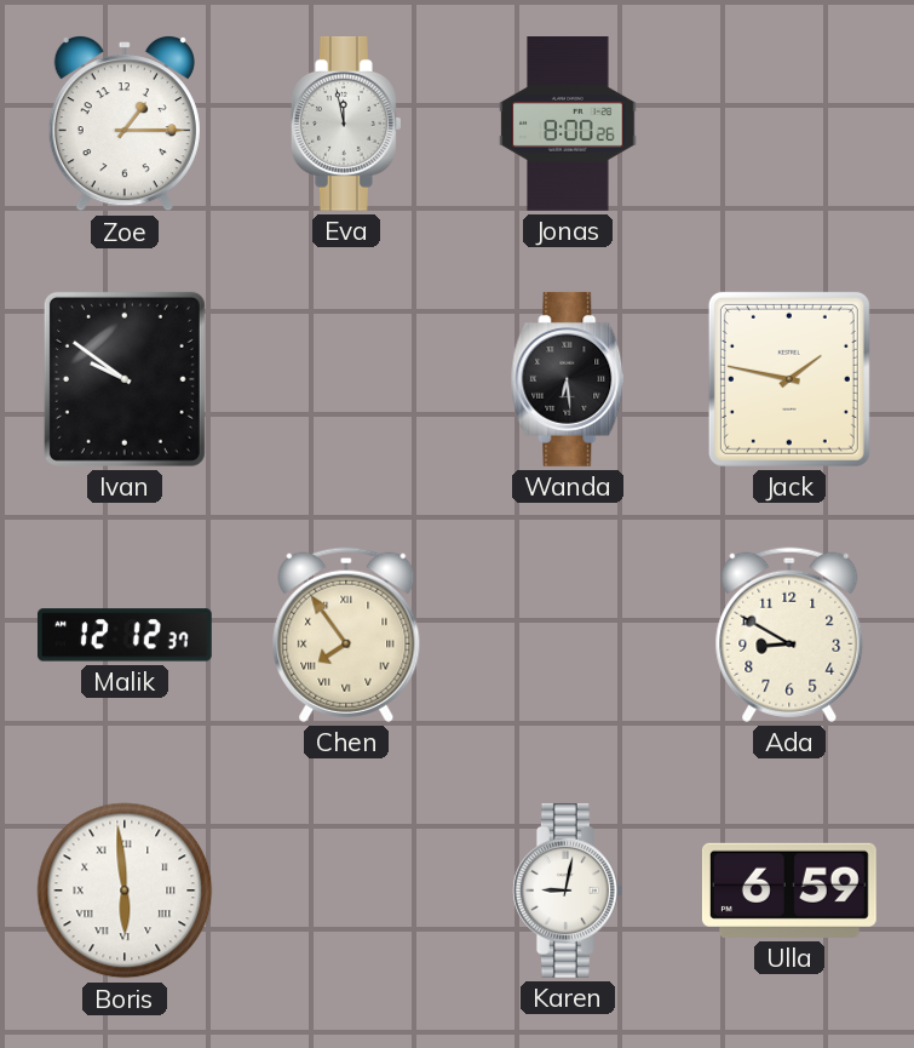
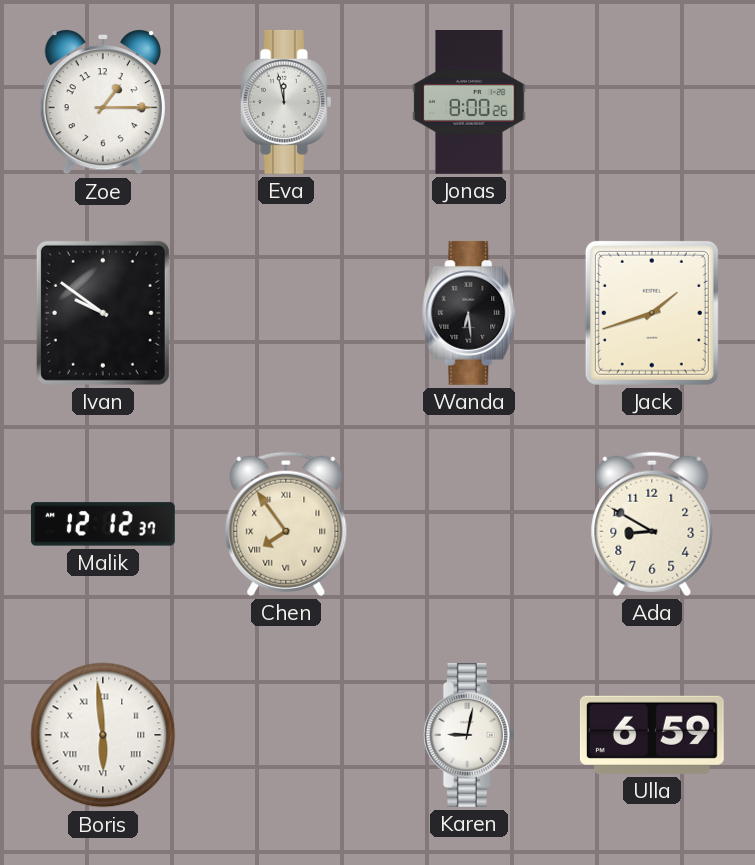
Jack: 1:47 -> 1:42 (652, 313)
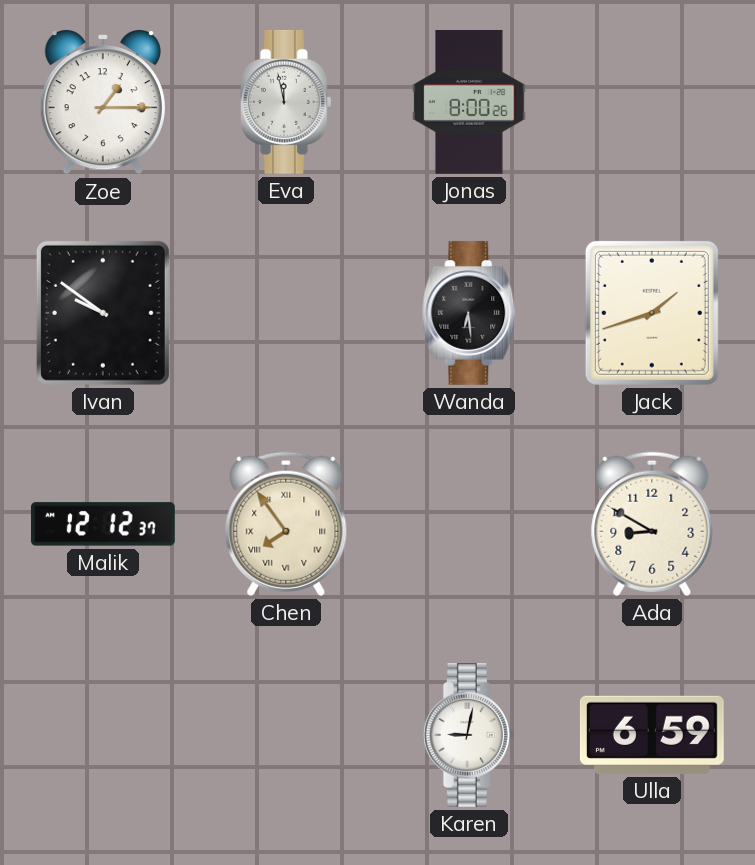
Boris: 5:59 -> none (103, 735)
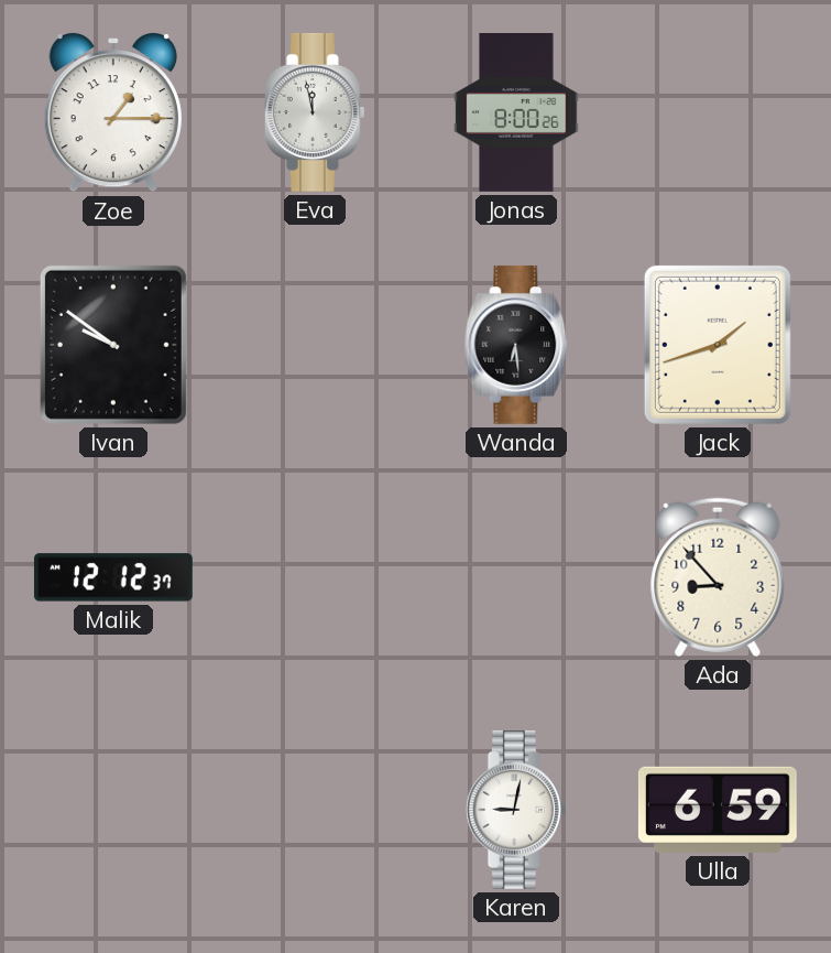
Chen: 7:54 -> none (286, 524)
Ada: 8:50 -> 8:53 (718, 577)
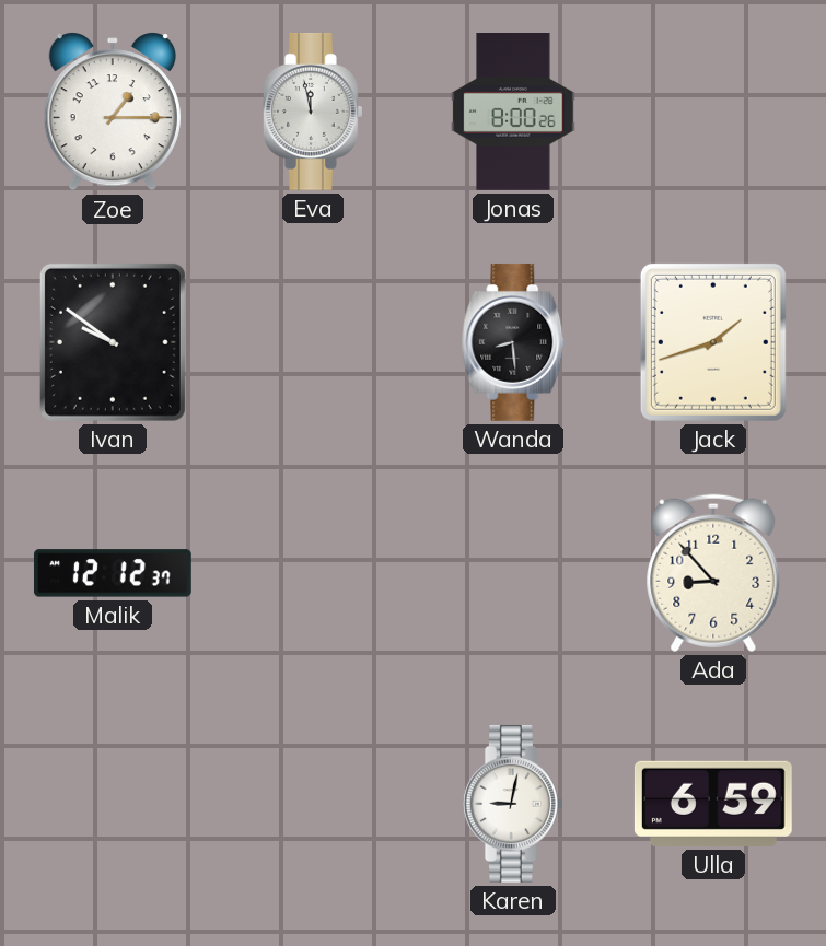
Wanda: 6:29 -> 8:29 (513, 342)
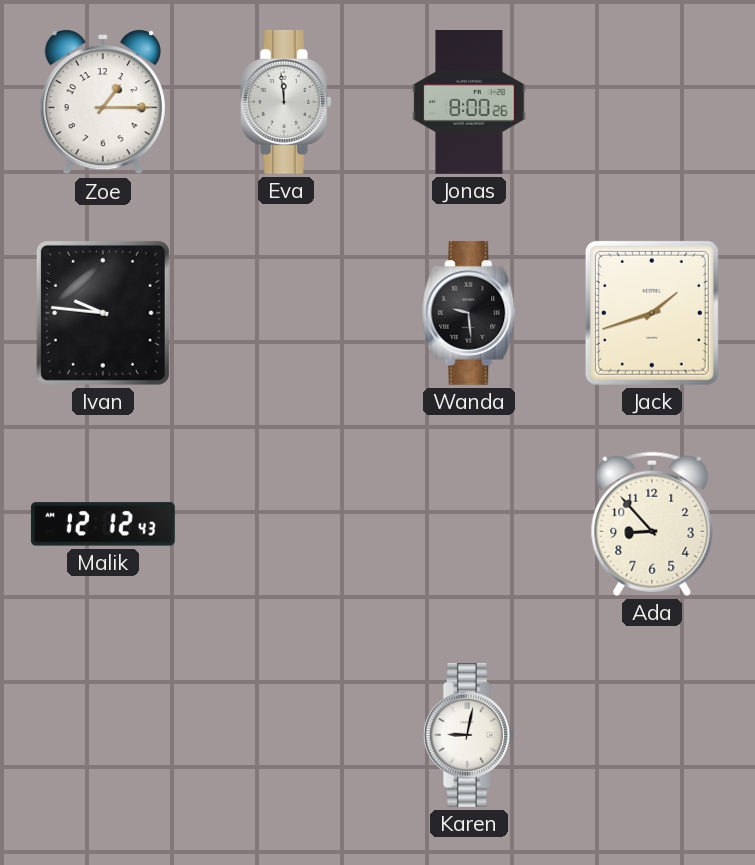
Eva: 11:58 -> 11:59 (286, 102)
Ivan: 9:51 -> 9:46 (103, 313)
Wanda: 8:29 -> 9:29 (469, 313)
Malik: 12:12:37 -> 12:12:43 (103, 524)
Ulla: 6:59 -> none (713, 804)
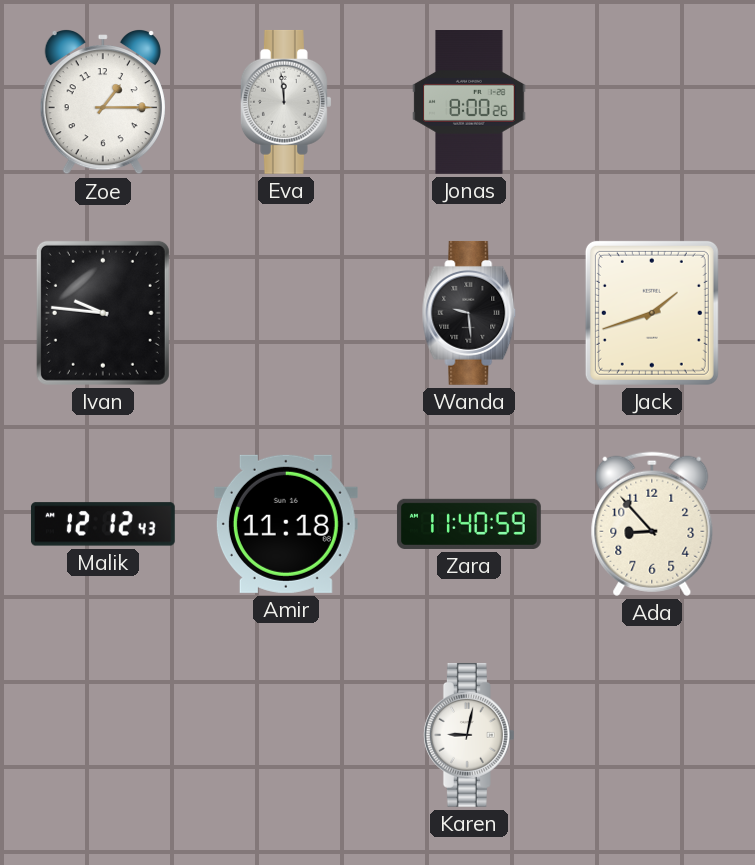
Amir: none -> 11:18 (286, 524)
Zara: none -> 11:40 (469, 524)
